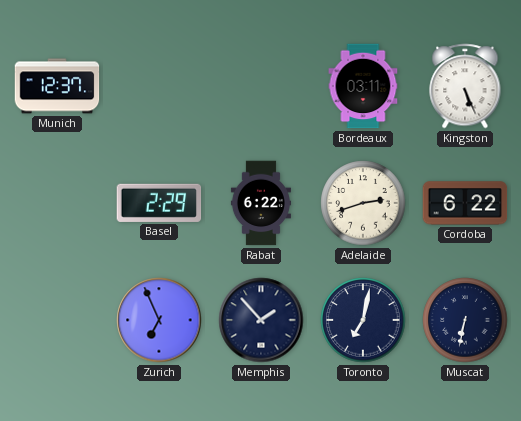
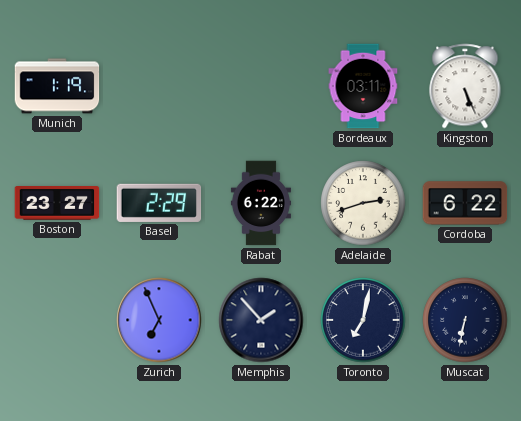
Munich: 12:37 -> 1:19 (57, 86)
Boston: none -> 23:27 (57, 203)
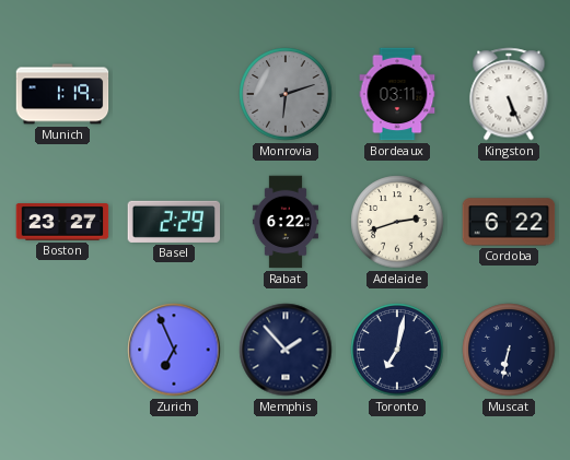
Monrovia: none -> 6:12 (286, 94)
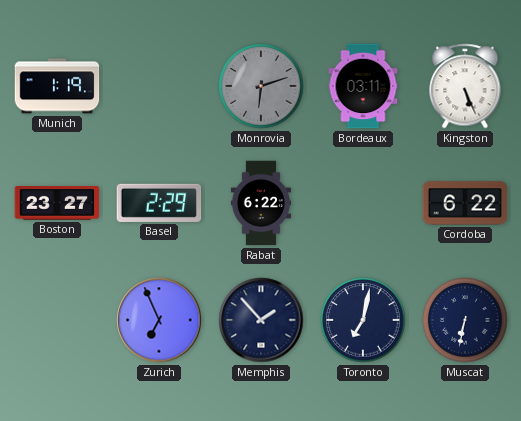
Adelaide: 2:42 -> none (397, 222)
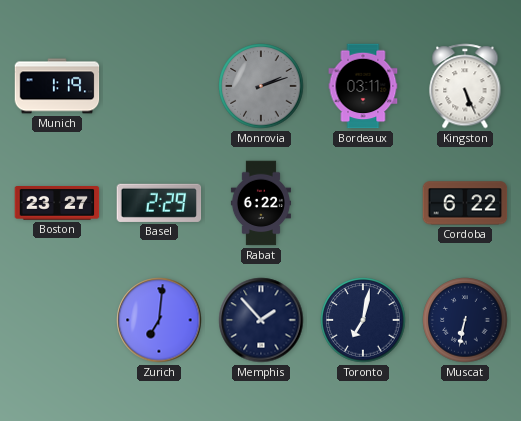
Monrovia: 6:12 -> 2:12 (261, 86)
Zurich: 6:56 -> 7:01 (159, 320)
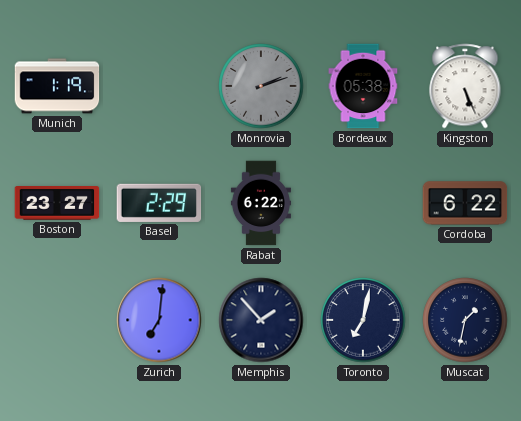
Bordeaux: 03:11 -> 05:38 (363, 86)
Muscat: 6:32 -> 1:32 (465, 320)
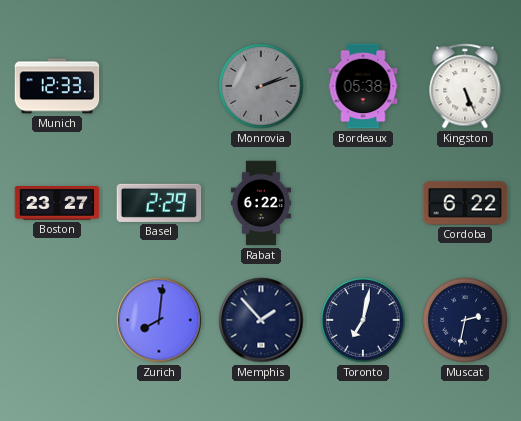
Munich: 1:19 -> 12:33 (57, 86)
Zurich: 7:01 -> 8:01 (159, 320)
Muscat: 1:32 -> 2:32 (465, 320)
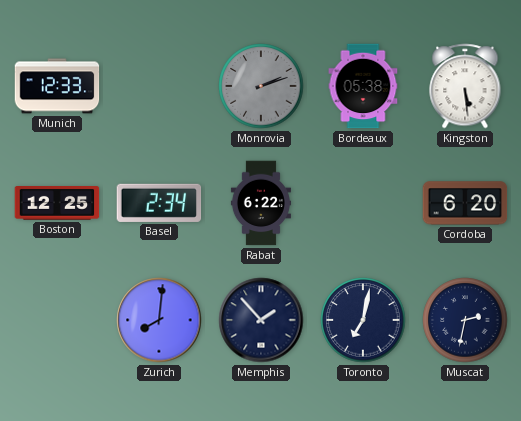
Kingston: 5:26 -> 5:29 (465, 86)
Boston: 23:27 -> 12:25 (57, 203)
Basel: 2:29 -> 2:34 (159, 203)
Cordoba: 6:22 -> 6:20 (465, 203)
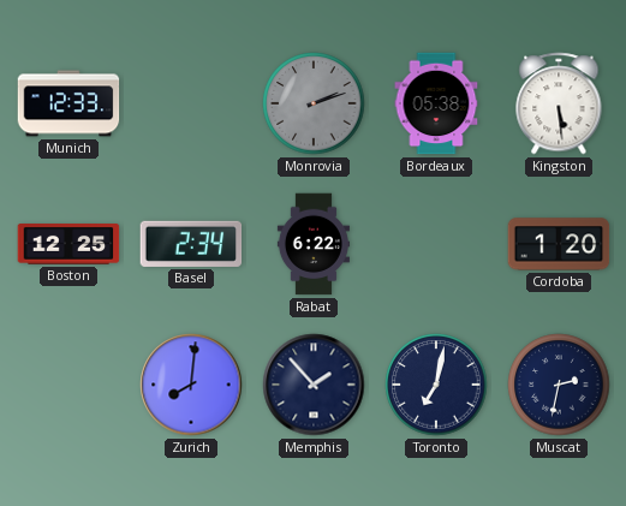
Cordoba: 6:20 -> 1:20 (559, 244)
